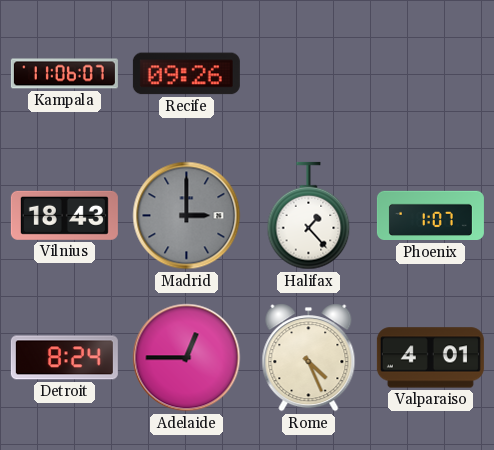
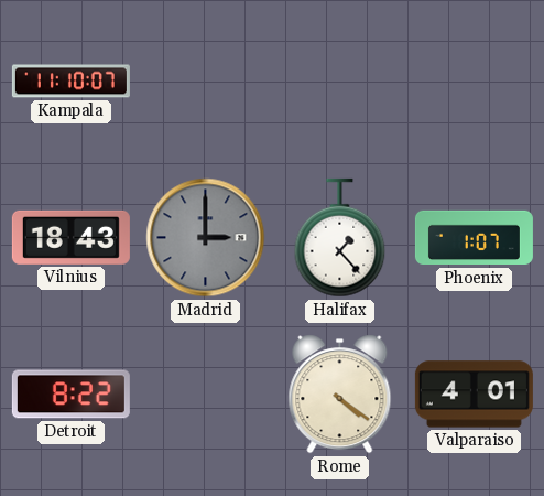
Kampala: 11:06 -> 11:10 (70, 82)
Recife: 09:26 -> none (186, 74)
Detroit: 8:24 -> 8:22 (70, 395)
Adelaide: 12:45 -> none (187, 358)
Rome: 4:26 -> 4:21 (340, 395)
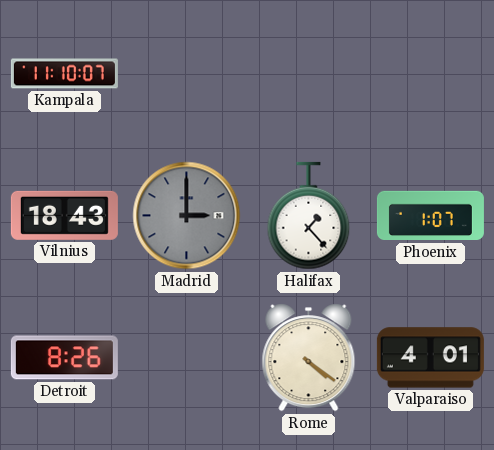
Detroit: 8:22 -> 8:26 (64, 358)
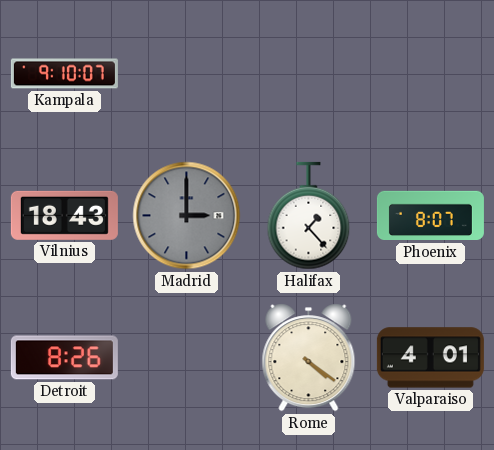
Kampala: 11:10 -> 9:10 (64, 74)
Phoenix: 1:07 -> 8:07 (430, 216)
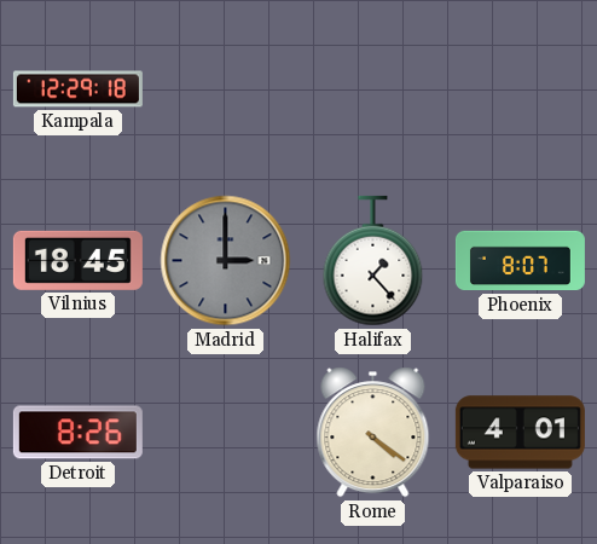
Kampala: 9:10 -> 12:29 (77, 89)
Vilnius: 18:43 -> 18:45 (77, 260)
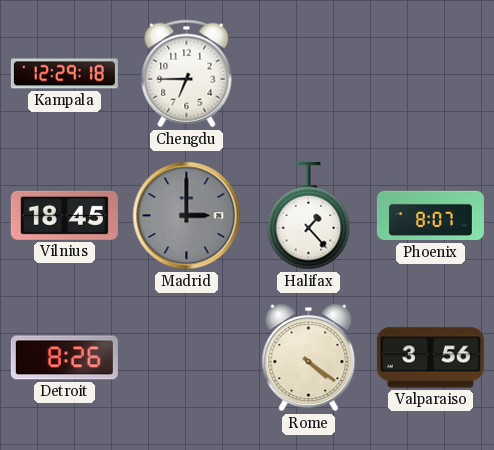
Chengdu: none -> 6:45 (187, 74)
Valparaiso: 4:01 -> 3:56 (430, 358)
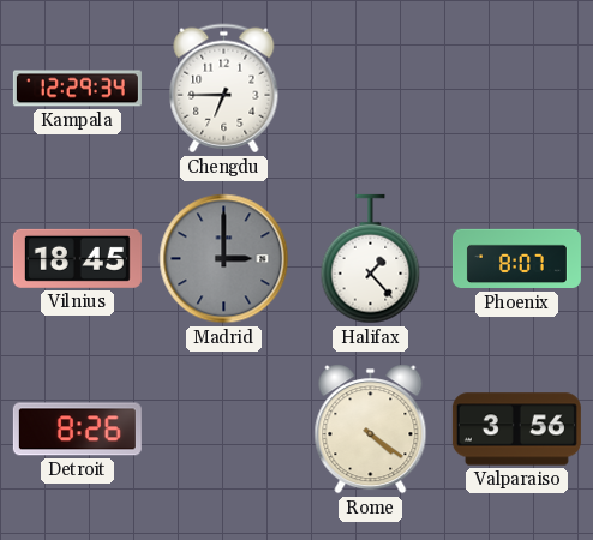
Kampala: 12:29:18 -> 12:29:34 (77, 89)
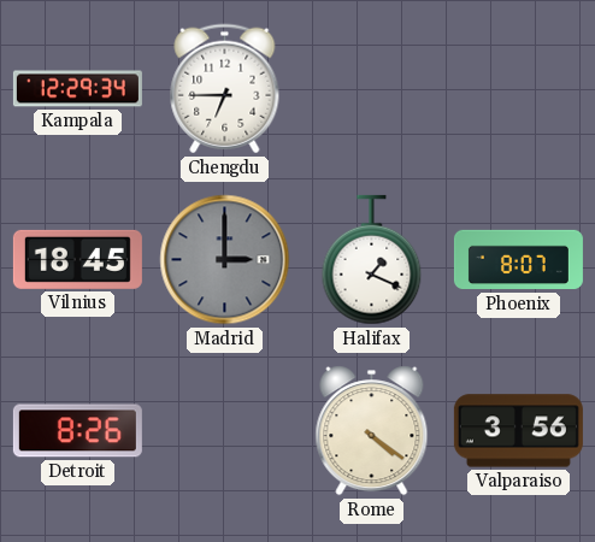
Halifax: 1:23 -> 1:19 (372, 260)
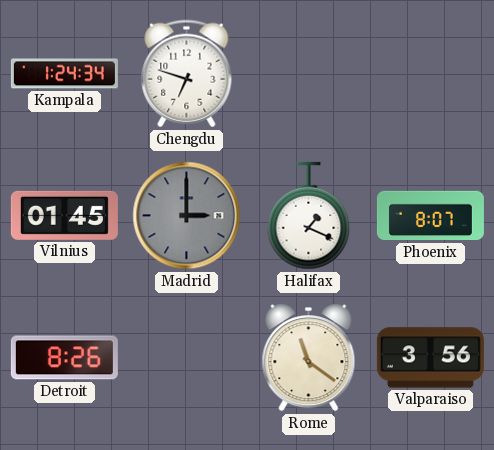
Kampala: 12:29 -> 1:24 (64, 74)
Chengdu: 6:45 -> 6:48 (187, 74)
Vilnius: 18:45 -> 01:45 (64, 215)
Rome: 4:21 -> 11:21 (309, 358)
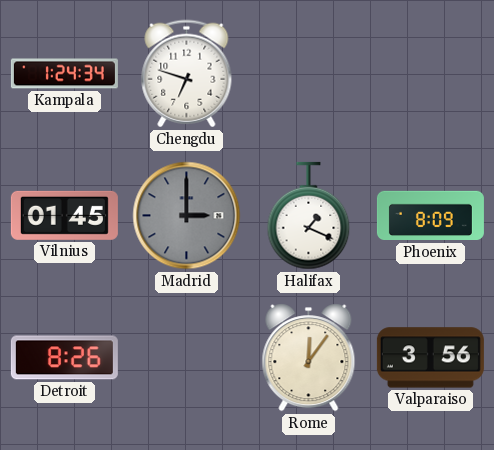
Phoenix: 8:07 -> 8:09 (430, 216)
Rome: 11:21 -> 12:06 (309, 358)
